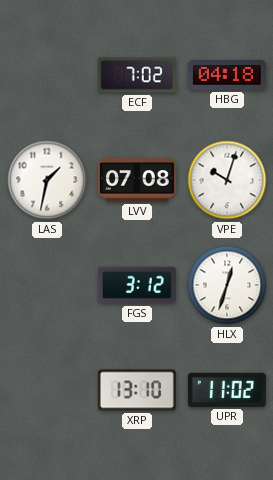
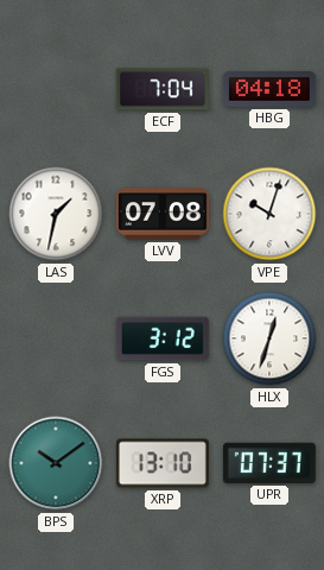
ECF: 7:02 -> 7:04 (163, 89)
BPS: none -> 10:09 (56, 463)
UPR: 11:02 -> 07:37 (269, 463)
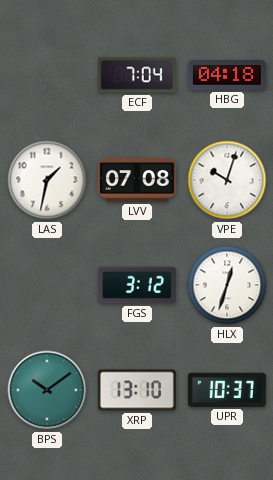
UPR: 07:37 -> 10:37 (227, 390)
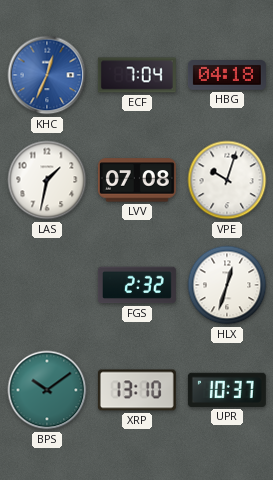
KHC: none -> 12:34 (47, 75)
FGS: 3:12 -> 2:32 (137, 285)
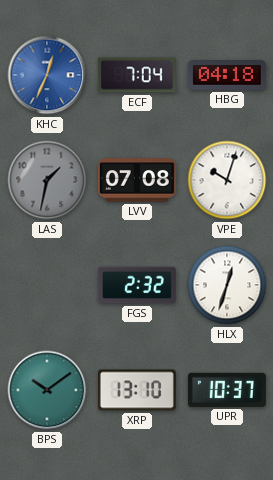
LAS dial: white -> grey (47, 180)
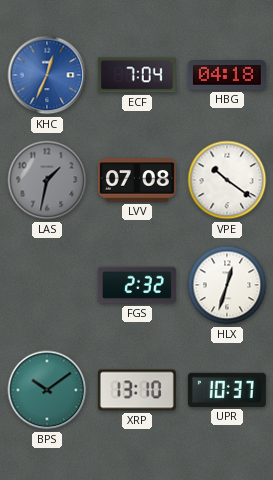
VPE: 10:03 -> 10:21 (227, 180)
